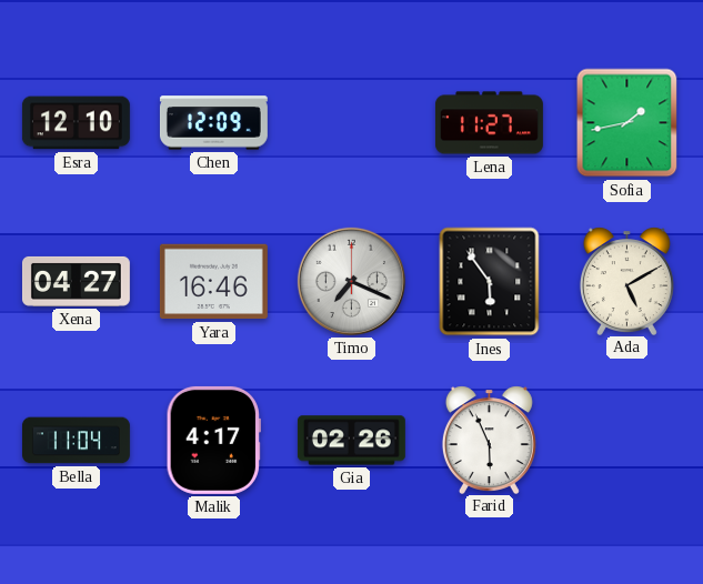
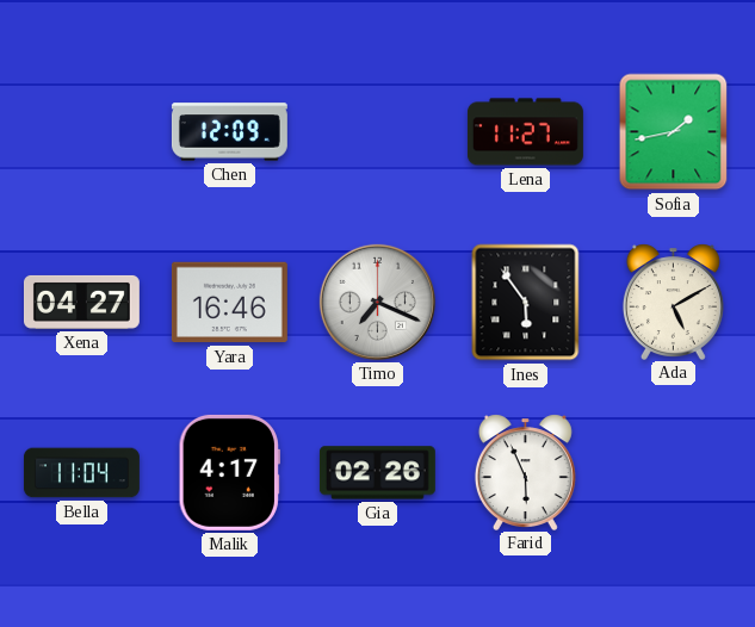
Esra: 12:10 -> none (76, 123)
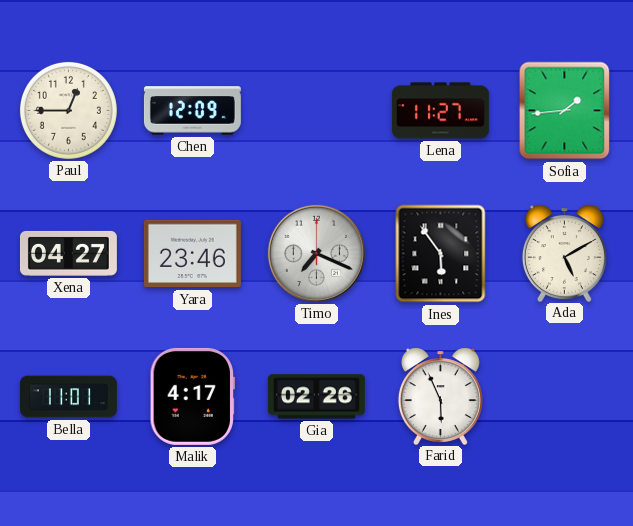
Paul: none -> 12:45 (68, 110)
Sofia: 1:43 -> 1:44 (565, 111)
Yara: 16:46 -> 23:46 (192, 254)
Bella: 11:04 -> 11:01 (68, 397)
